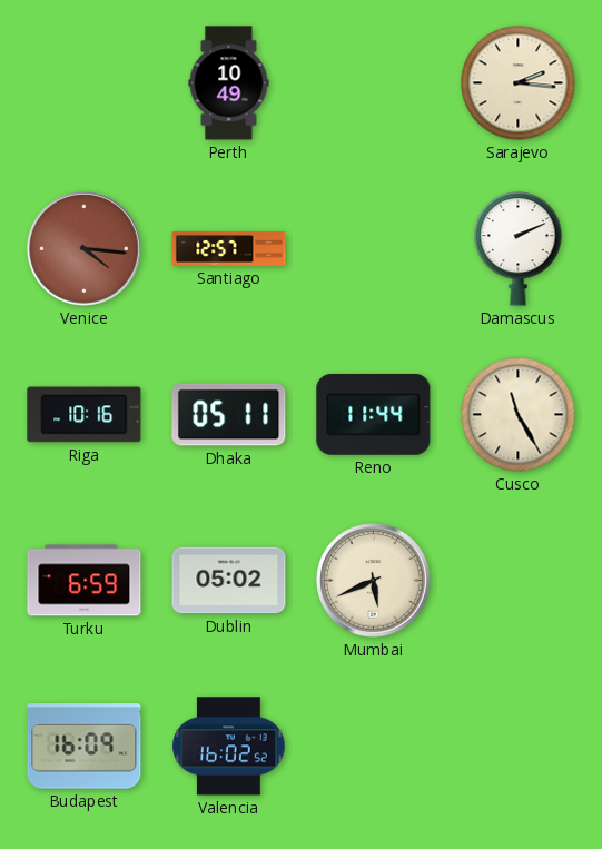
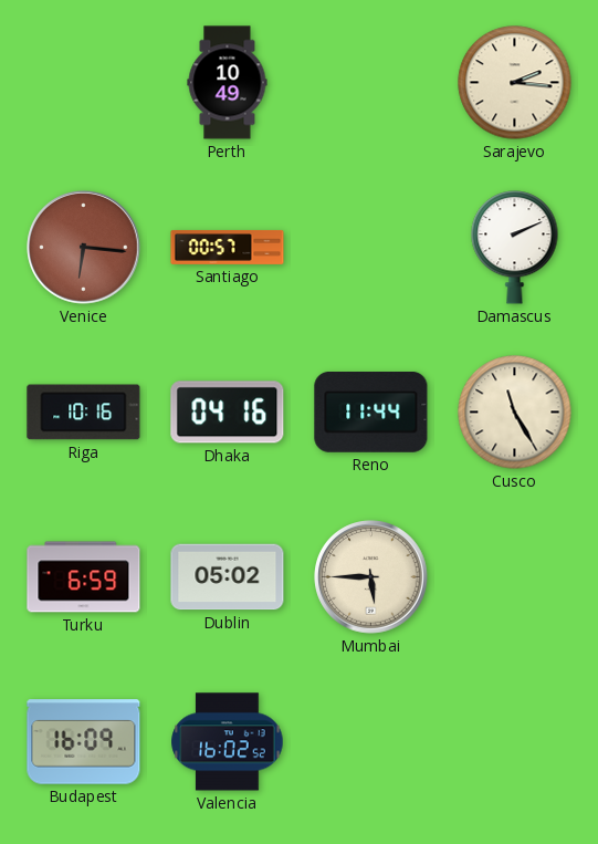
Venice: 4:16 -> 6:16 (84, 248)
Santiago: 12:57 -> 00:57 (228, 247)
Dhaka: 05:11 -> 04:16 (228, 413)
Mumbai: 5:41 -> 5:45 (371, 577)
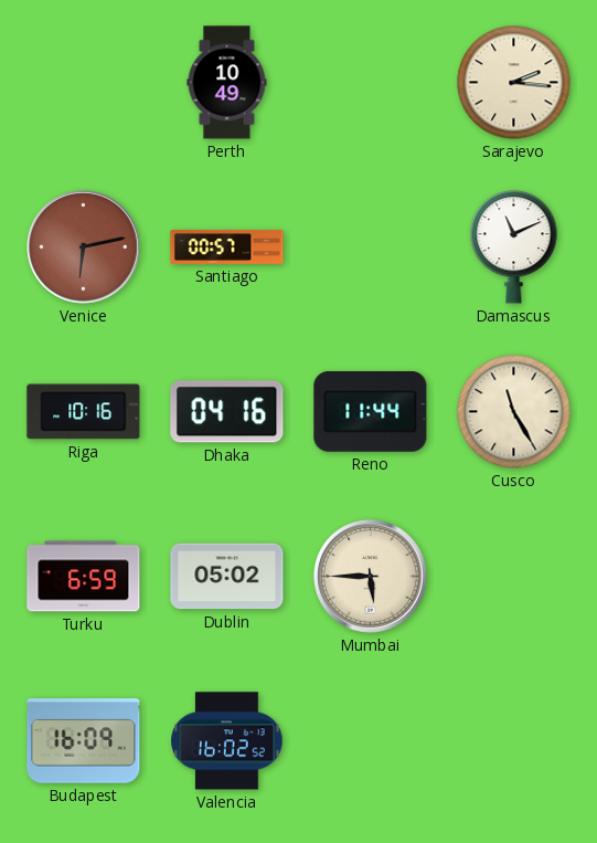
Venice: 6:16 -> 6:13 (84, 247)
Damascus: 2:11 -> 11:11 (514, 247)
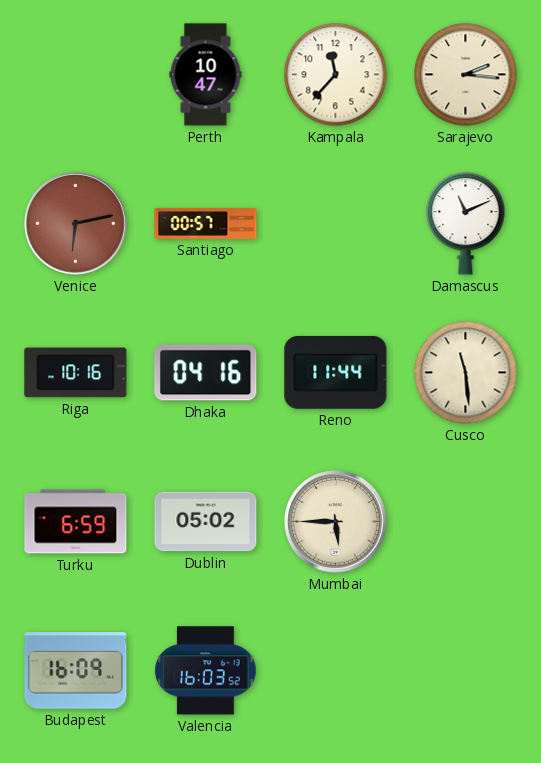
Perth: 10:49 -> 10:47 (206, 75)
Kampala: none -> 11:37 (336, 75)
Cusco: 11:25 -> 11:29 (466, 373)
Valencia: 16:02 -> 16:03 (206, 671)
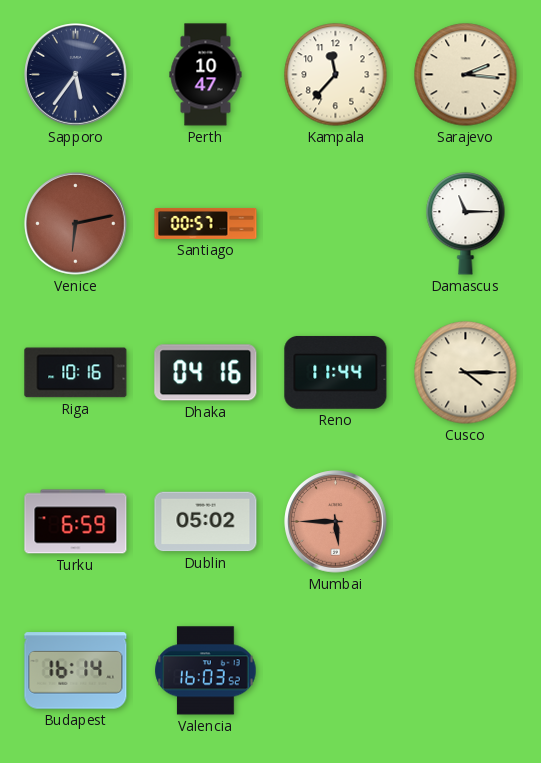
Sapporo: none -> 5:36 (76, 75)
Damascus: 11:11 -> 11:15 (466, 224)
Cusco: 11:29 -> 4:15 (466, 373)
Mumbai dial: cream -> salmon (336, 522)
Budapest: 16:09 -> 16:14 (76, 671)
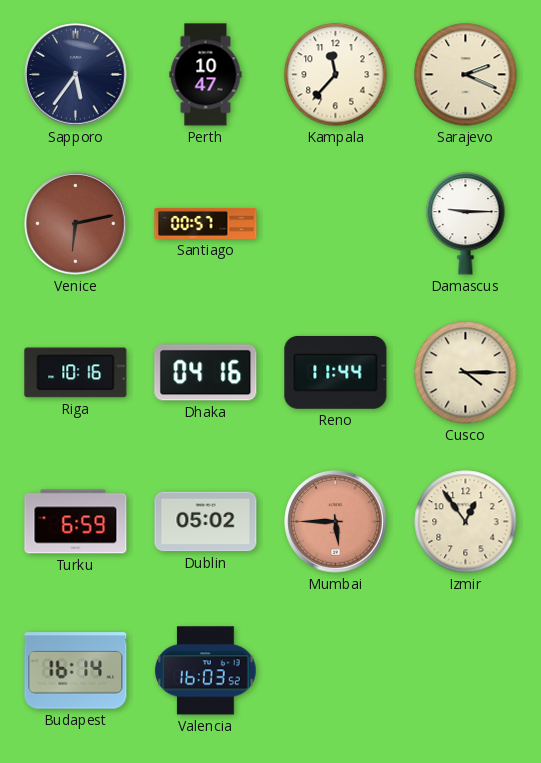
Sarajevo: 2:16 -> 2:19 (466, 75)
Damascus: 11:15 -> 9:15 (466, 224)
Izmir: none -> 12:54 (466, 522)
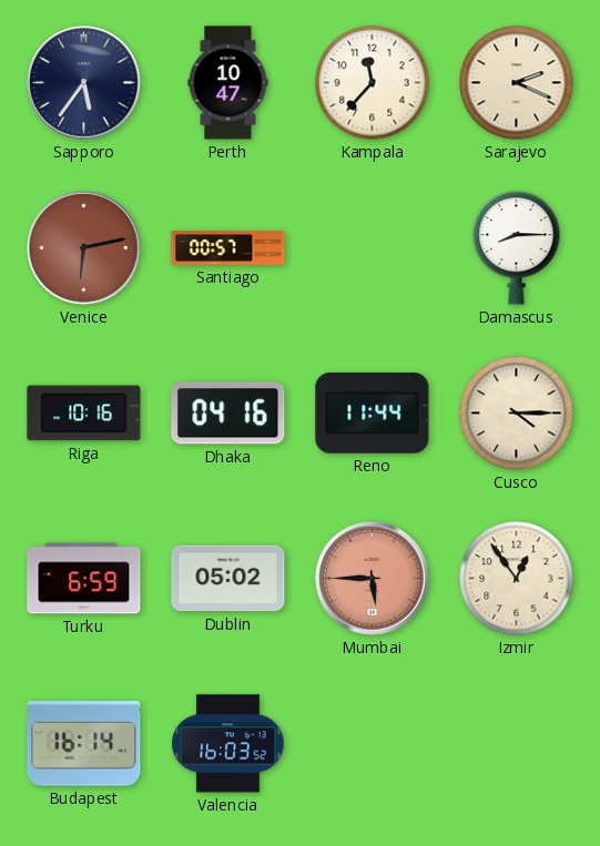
Damascus: 9:15 -> 8:15 (517, 248)
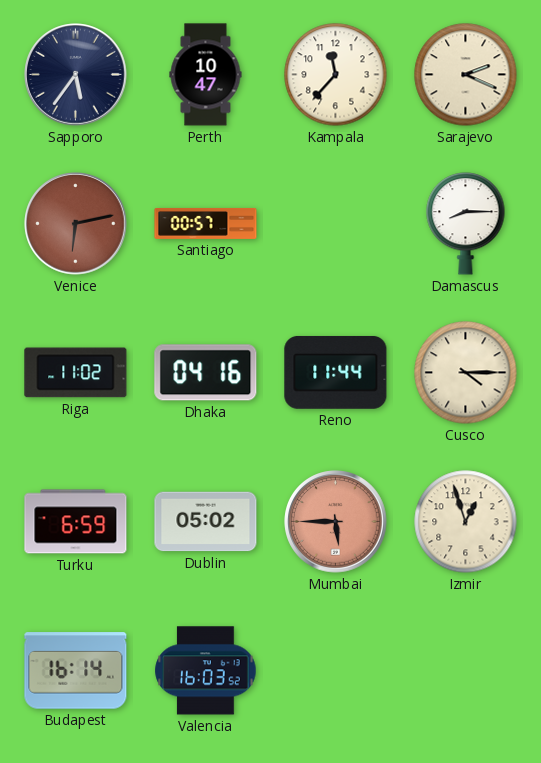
Riga: 10:16 -> 11:02 (76, 373)
Izmir: 12:54 -> 12:57 (466, 522)
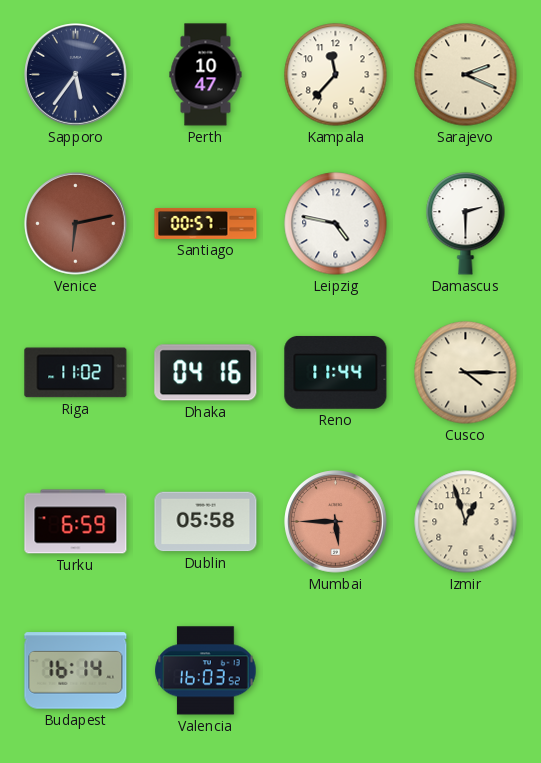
Leipzig: none -> 4:47 (336, 224)
Damascus: 8:15 -> 2:30 (466, 224)
Dublin: 05:02 -> 05:58 (206, 522)
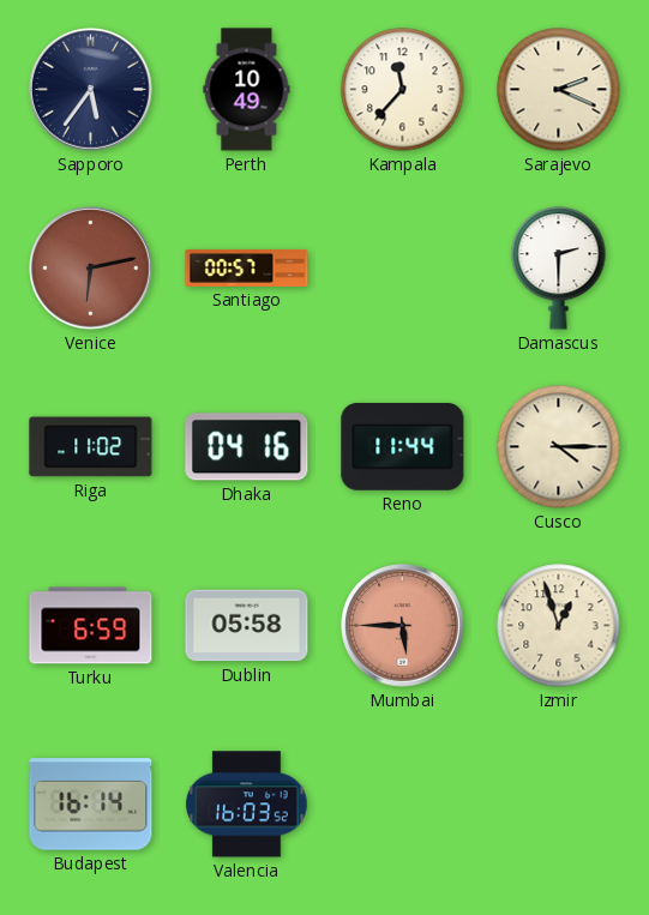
Perth: 10:47 -> 10:49 (247, 90)
Leipzig: 4:47 -> none (336, 224)
